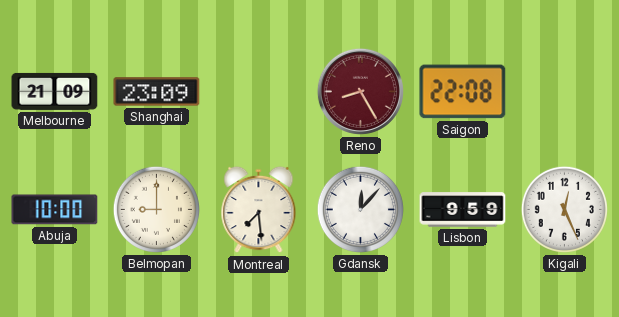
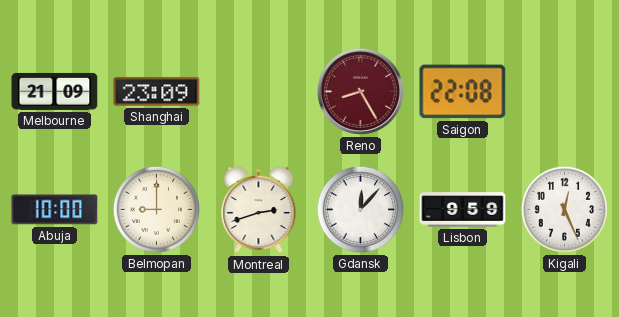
Montreal: 7:29 -> 2:42 (259, 210)
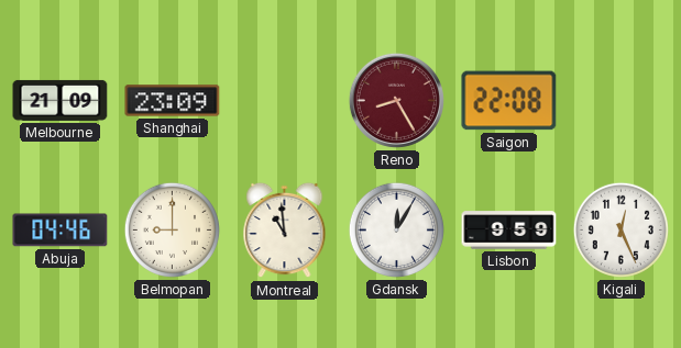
Abuja: 10:00 -> 04:46 (61, 231)
Montreal: 2:42 -> 10:59 (285, 231)
Gdansk: 12:07 -> 12:05 (396, 229)
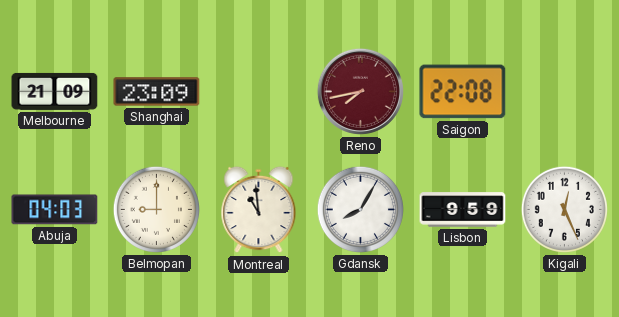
Reno: 8:25 -> 7:43 (360, 91)
Abuja: 04:46 -> 04:03 (55, 210)
Gdansk: 12:05 -> 8:05 (360, 209)
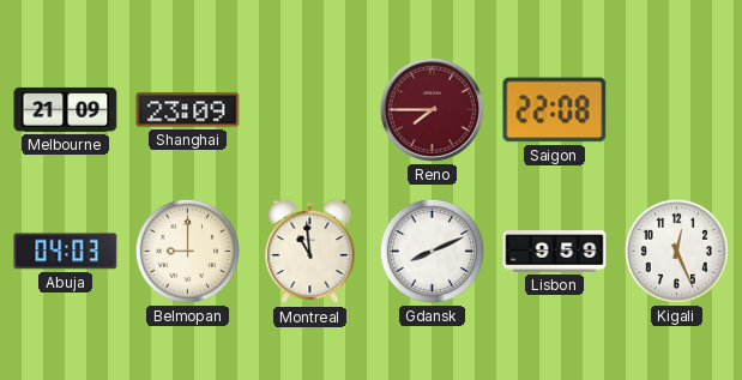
Reno: 7:43 -> 7:45 (432, 109)
Gdansk: 8:05 -> 8:11 (432, 251)
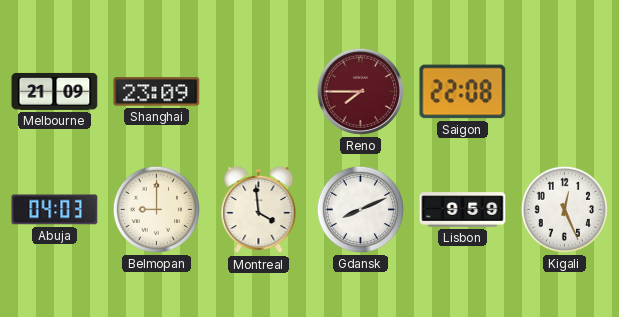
Montreal: 10:59 -> 3:59 (259, 210)
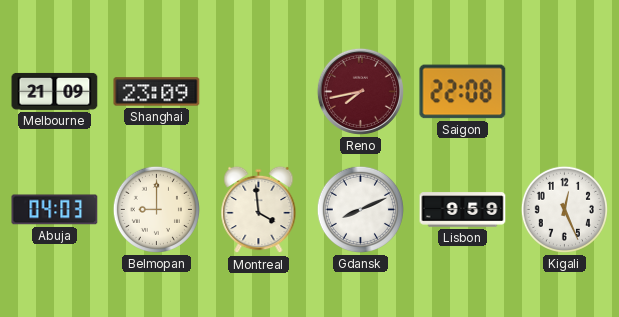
Reno: 7:45 -> 7:43 (360, 91)
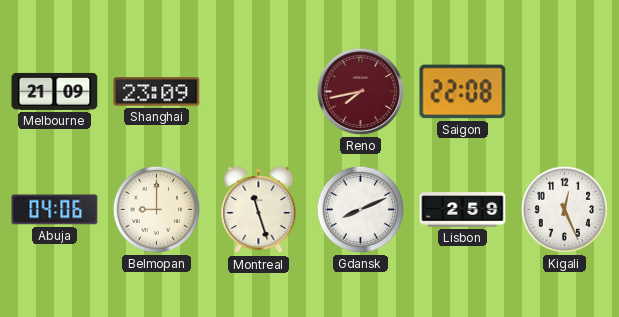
Abuja: 04:03 -> 04:06 (55, 210)
Montreal: 3:59 -> 11:27 (259, 210)
Lisbon: 9:59 -> 2:59 (463, 210)
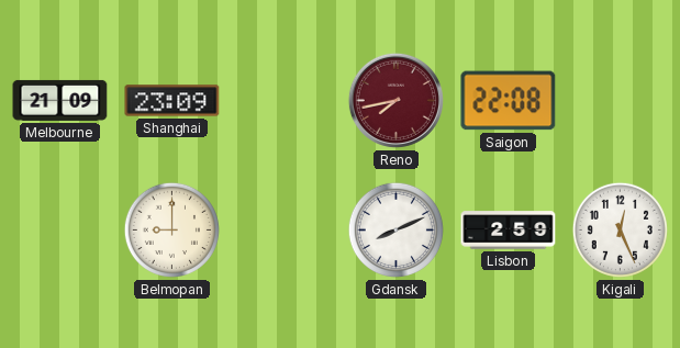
Abuja: 04:06 -> none (55, 210)
Montreal: 11:27 -> none (259, 210)
